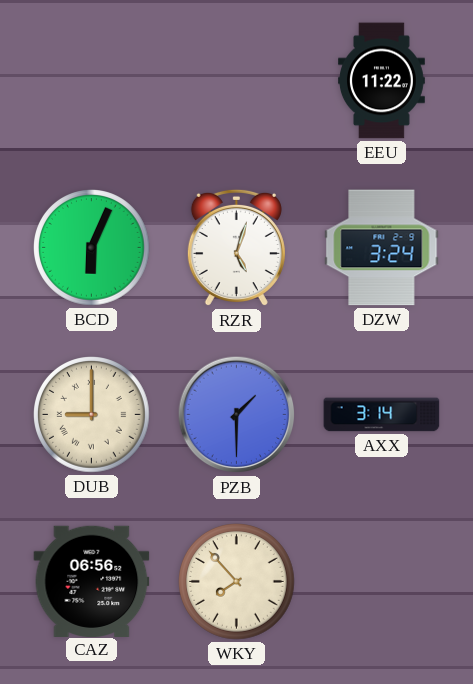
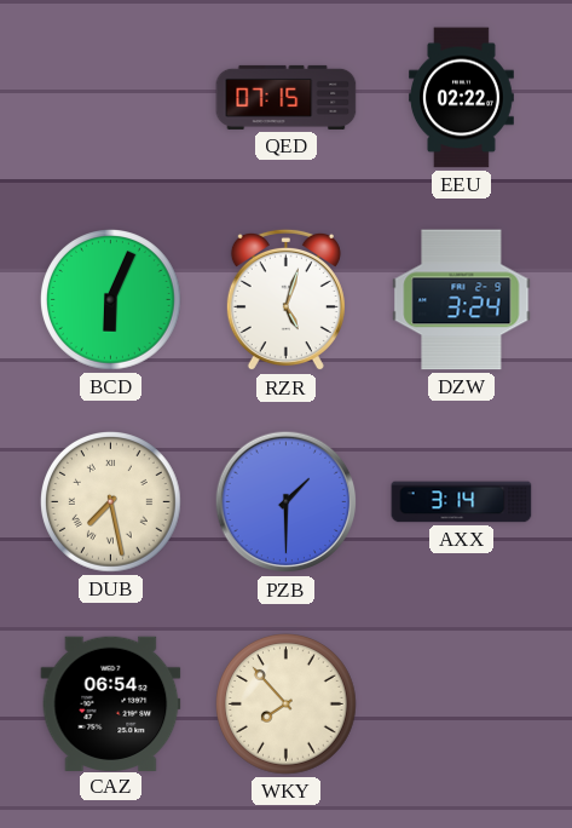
QED: none -> 07:15 (287, 97)
EEU: 11:22 -> 02:22 (462, 98)
DUB: 9:00 -> 7:28 (111, 502)
CAZ: 06:56 -> 06:54 (111, 703)
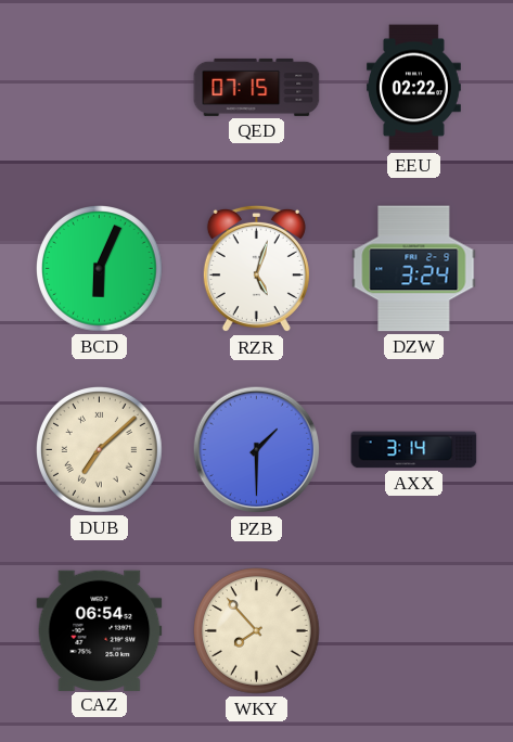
DUB: 7:28 -> 7:08 (100, 450)
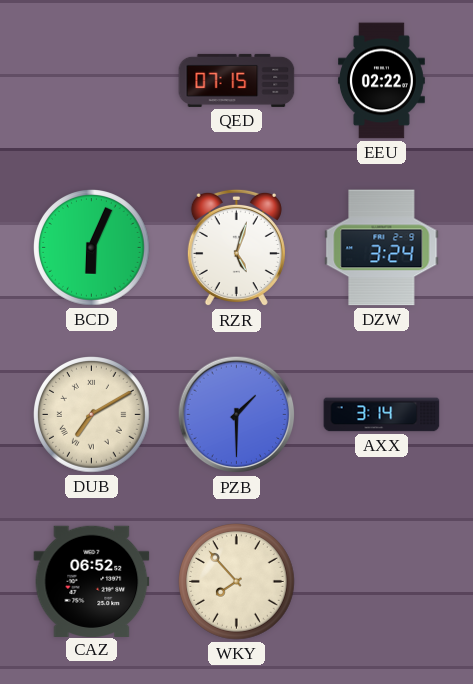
DUB: 7:08 -> 7:10 (92, 415)
CAZ: 06:54 -> 06:52 (92, 581)
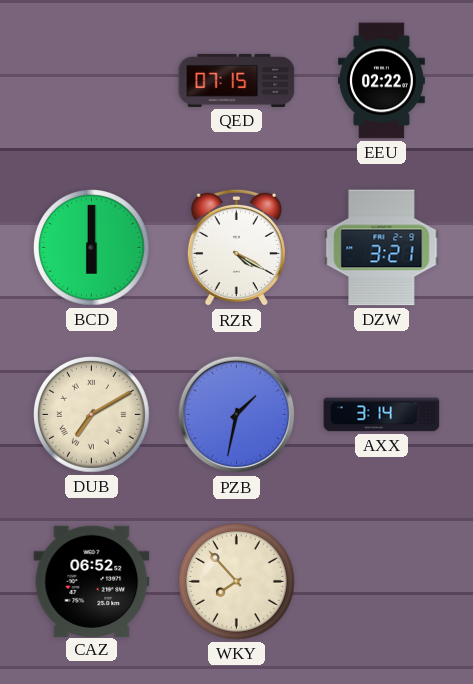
BCD: 6:04 -> 6:00 (92, 248)
RZR: 5:03 -> 4:20 (236, 248)
DZW: 3:24 -> 3:21 (382, 248)
PZB: 1:30 -> 1:32 (237, 415)
